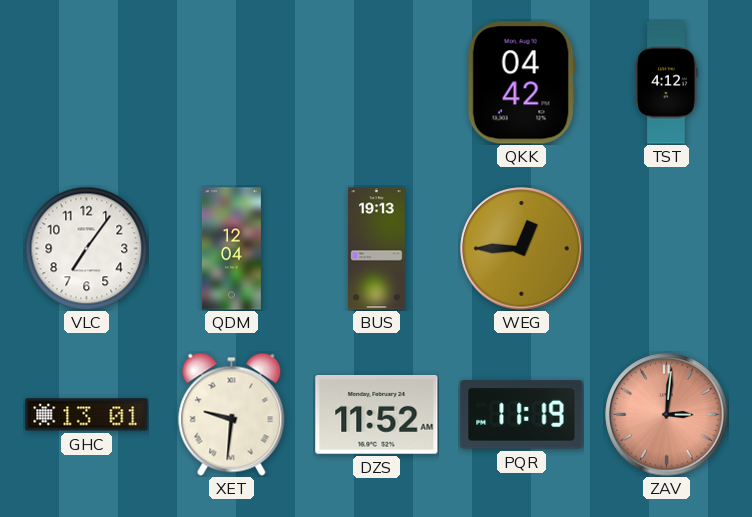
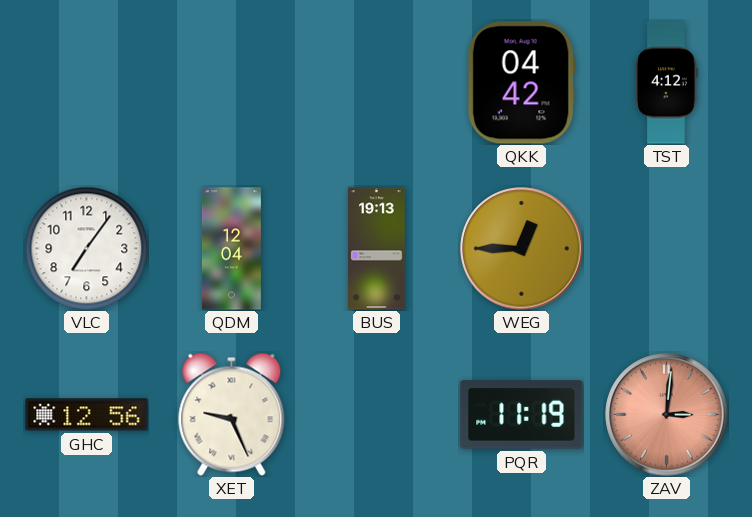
GHC: 13:01 -> 12:56 (87, 415)
XET: 9:31 -> 9:26 (232, 414)
DZS: 11:52 -> none (377, 415)
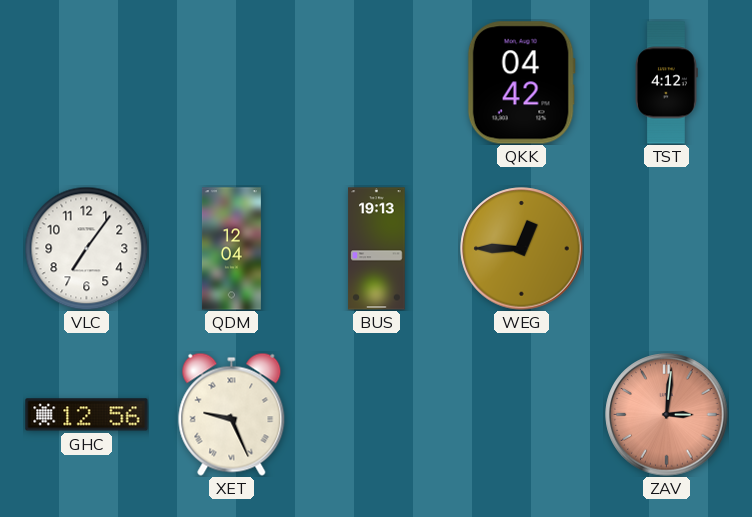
PQR: 11:19 -> none (522, 415)
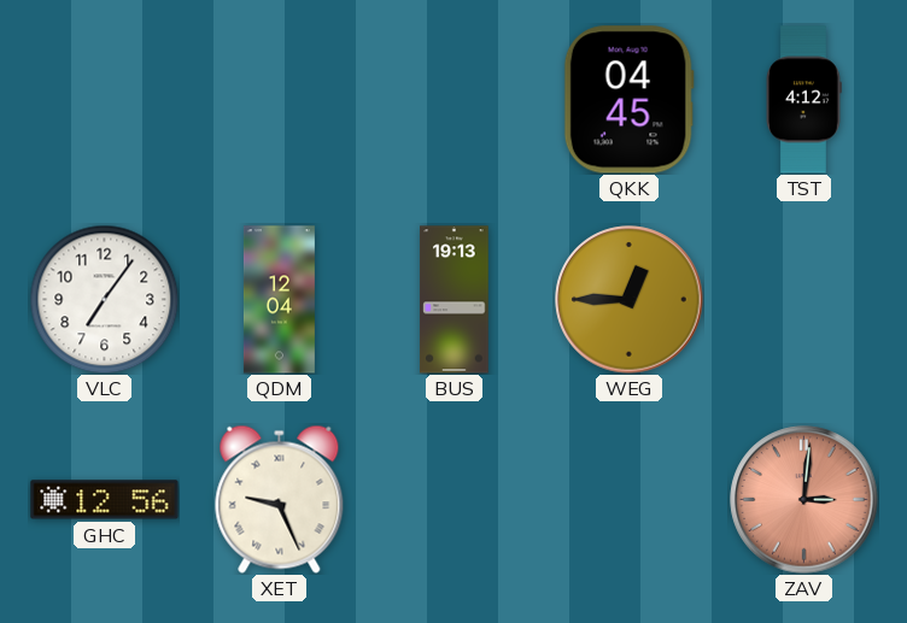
QKK: 04:42 -> 04:45 (628, 100)
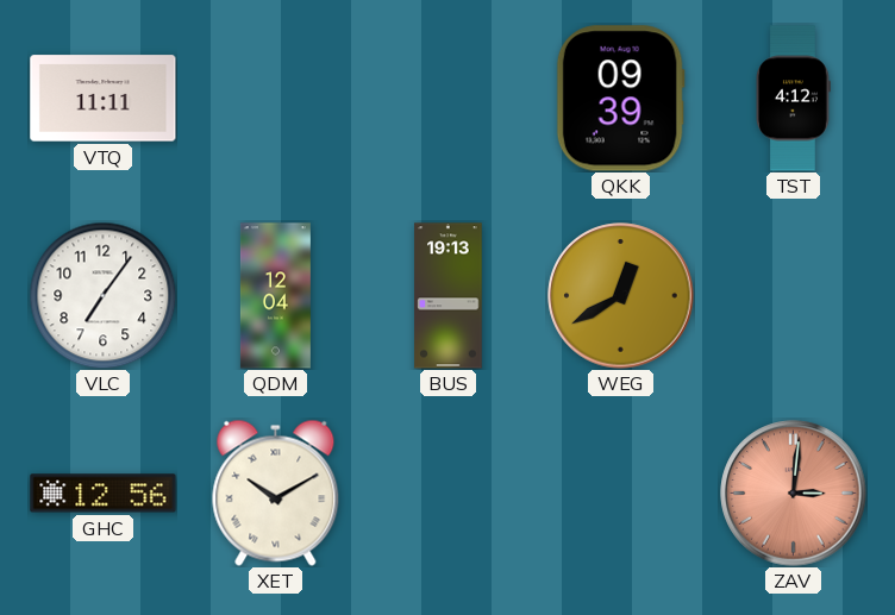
VTQ: none -> 11:11 (104, 99)
QKK: 04:45 -> 09:39 (620, 99)
WEG: 12:45 -> 12:40 (621, 296)
XET: 9:26 -> 10:10 (276, 492)
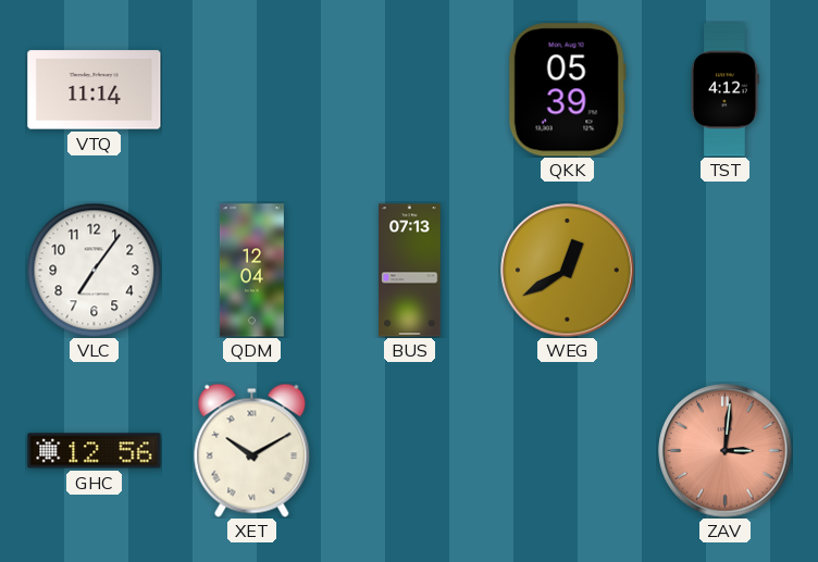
VTQ: 11:11 -> 11:14 (95, 90)
QKK: 09:39 -> 05:39 (567, 90)
BUS: 19:13 -> 07:13 (410, 271)
